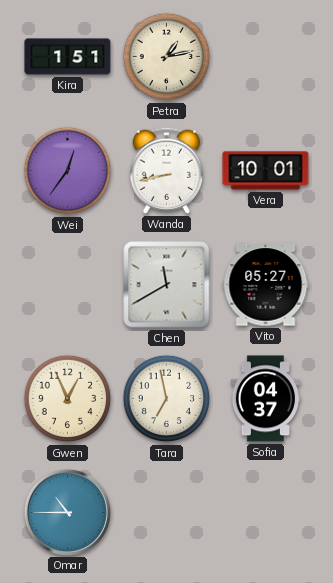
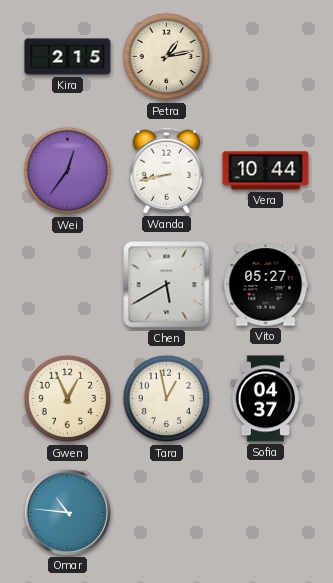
Kira: 1:51 -> 2:15 (68, 57)
Vera: 10:01 -> 10:44 (266, 171)
Chen: 11:40 -> 5:40 (167, 285)
Tara: 6:58 -> 12:58 (167, 399)
Omar: 10:45 -> 10:46 (67, 512)
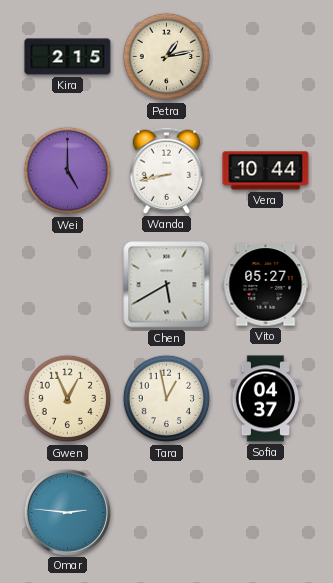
Wei: 12:36 -> 5:00 (68, 171)
Omar: 10:46 -> 2:46 (67, 512)
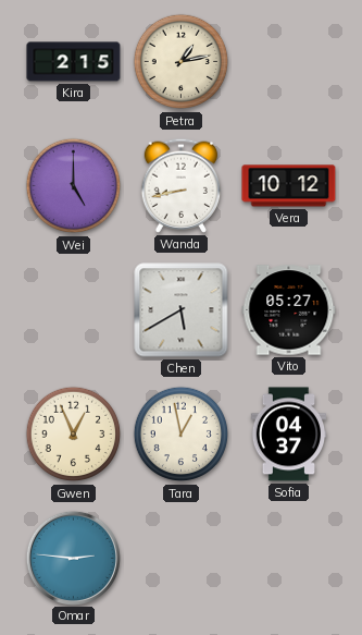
Vera: 10:44 -> 10:12 (289, 186)
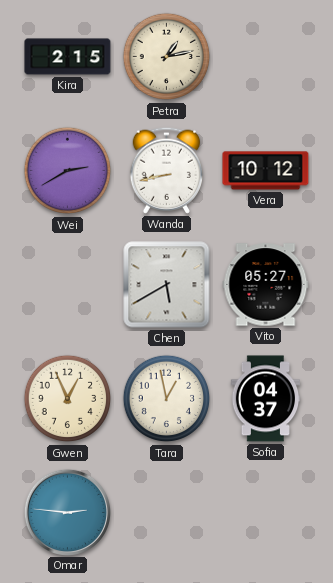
Wei: 5:00 -> 2:40 (68, 171)
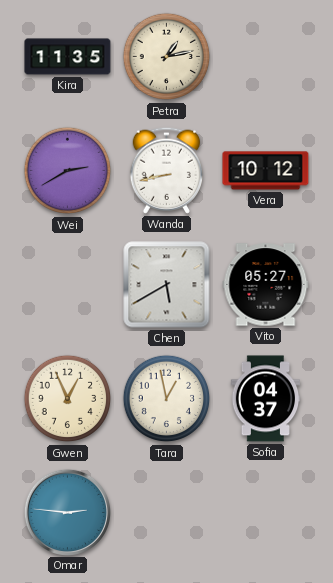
Kira: 2:15 -> 11:35 (68, 57)
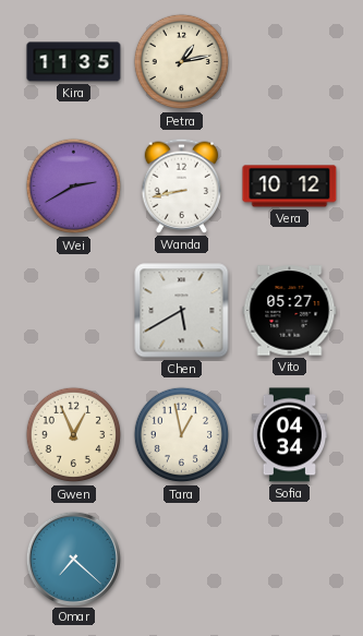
Sofia: 04:37 -> 04:34 (290, 435)
Omar: 2:46 -> 7:22 (73, 559)
